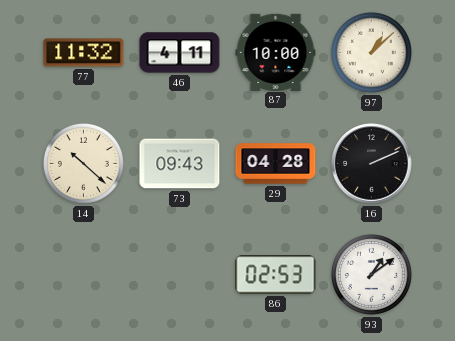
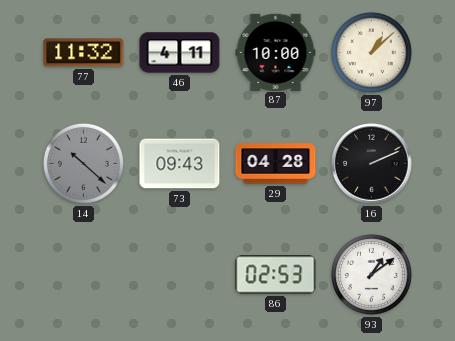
14 dial: cream -> grey (83, 163)
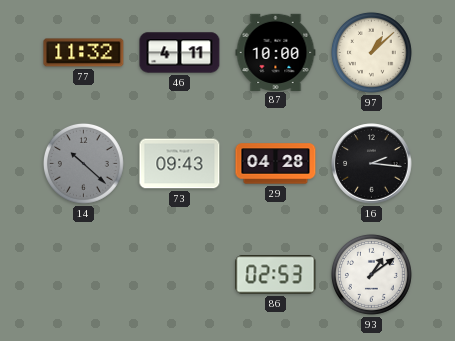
16: 2:11 -> 2:16 (372, 164)
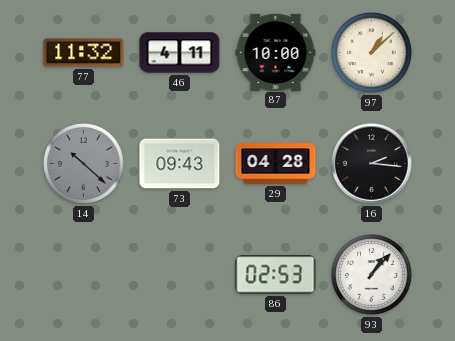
93: 1:09 -> 1:07 (371, 274)
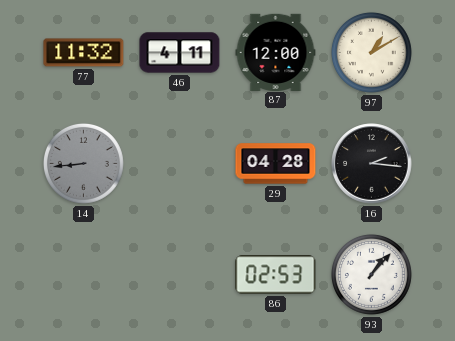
87: 10:00 -> 12:00 (276, 52)
97: 1:08 -> 1:10 (371, 52)
14: 10:22 -> 8:44 (83, 163)
73: 09:43 -> none (180, 164)
